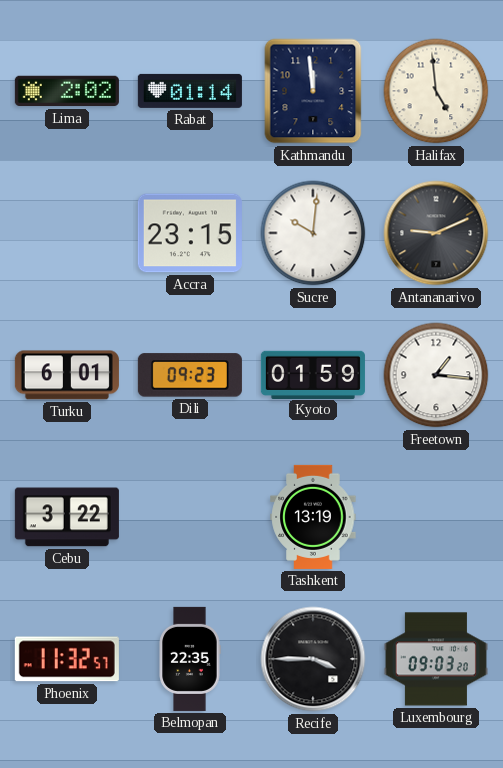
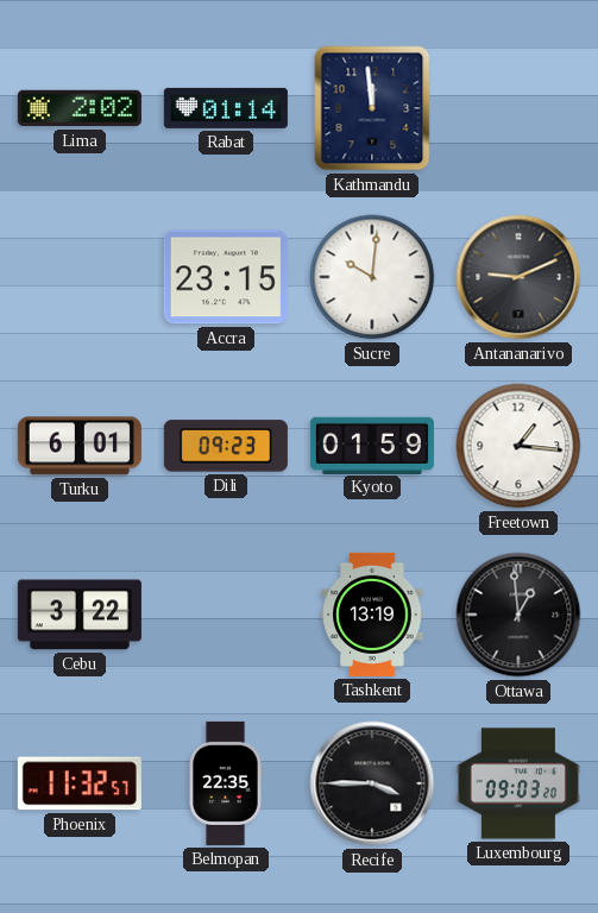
Halifax: 4:59 -> none (436, 91)
Ottawa: none -> 12:59 (518, 615)
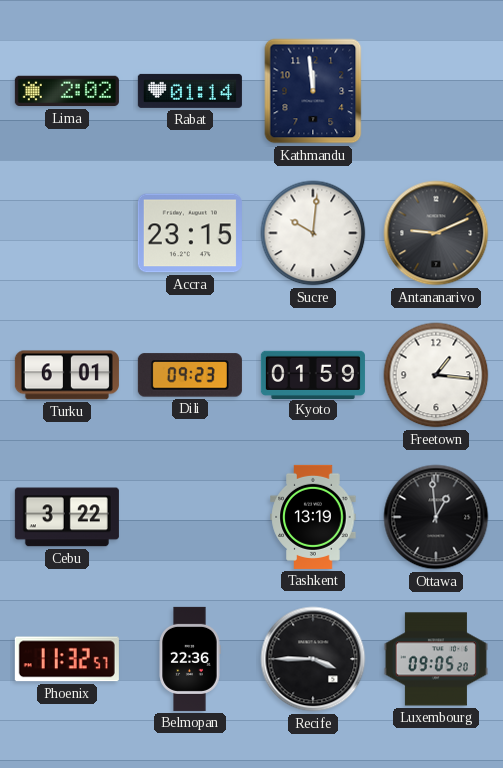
Belmopan: 22:35 -> 22:36 (190, 659)
Luxembourg: 09:03 -> 09:05 (436, 659)
